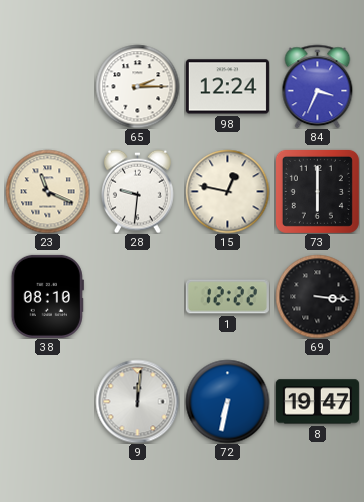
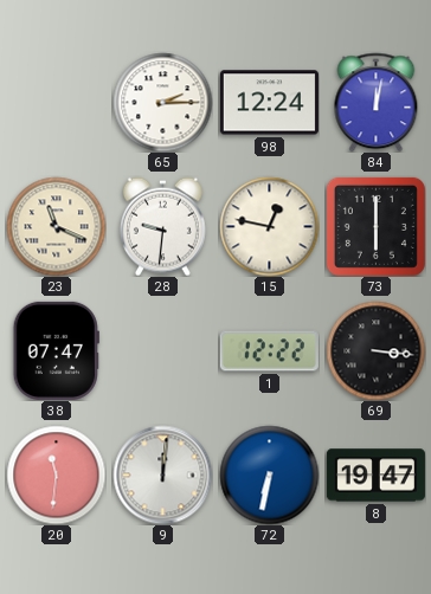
84: 3:34 -> 12:02 (377, 102)
38: 08:10 -> 07:47 (56, 350)
20: none -> 11:31 (56, 474)
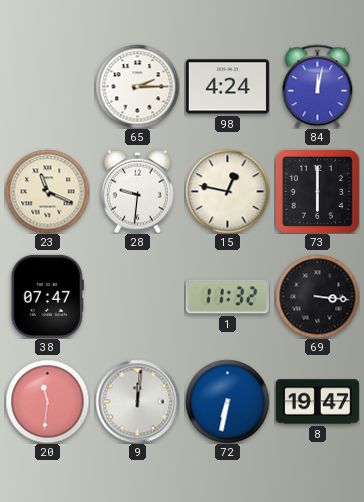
98: 12:24 -> 4:24 (227, 87)
1: 12:22 -> 11:32 (227, 297)
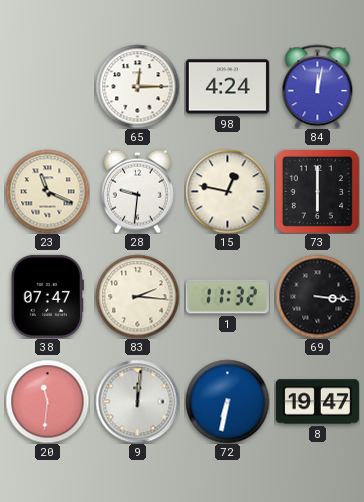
65: 2:15 -> 12:15 (137, 86)
83: none -> 2:16 (137, 296)
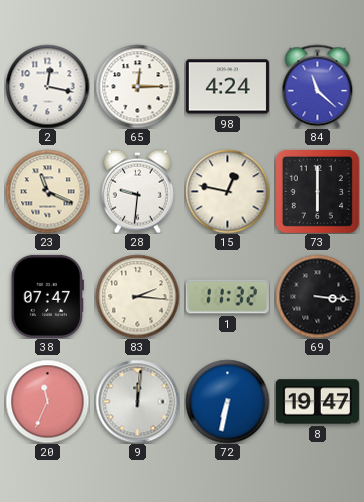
2: none -> 12:17 (47, 86)
84: 12:02 -> 11:22 (318, 86)
20: 11:31 -> 11:34 (47, 401)
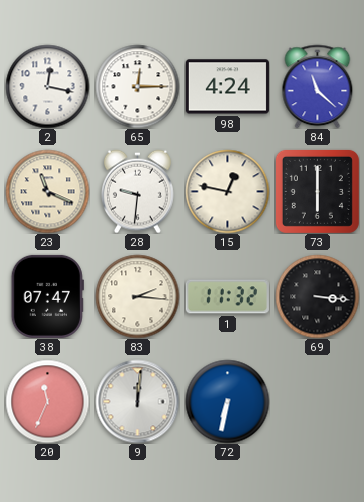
8: 19:47 -> none (317, 402)
